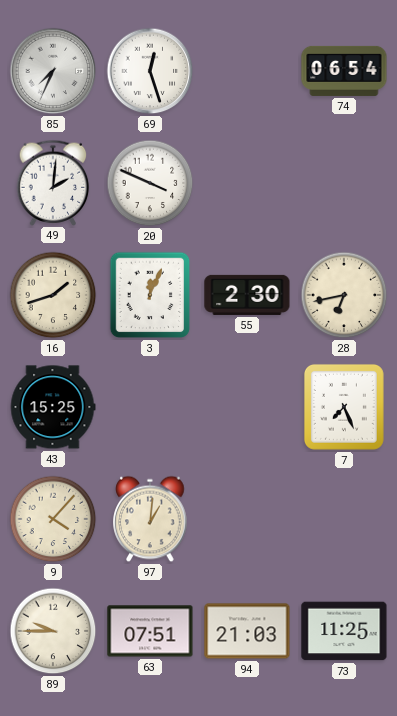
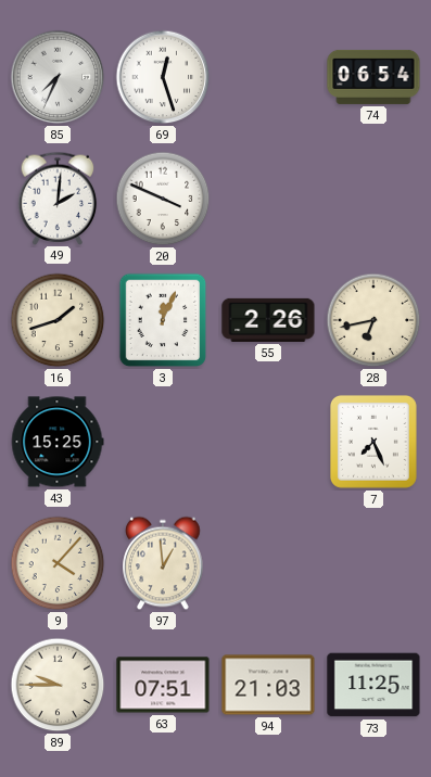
55: 2:30 -> 2:26 (268, 320)
97: 1:01 -> 12:59 (163, 563)
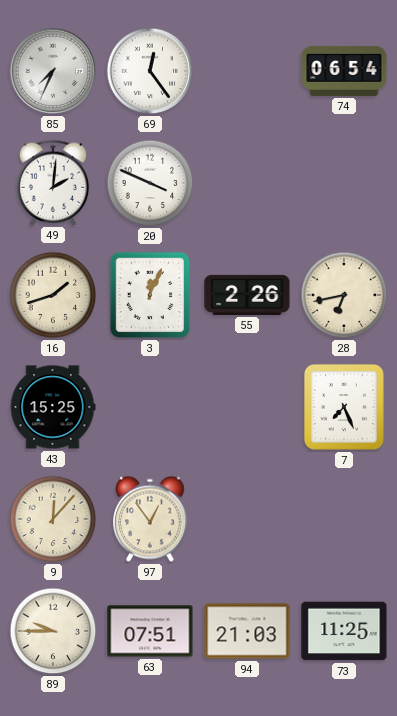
69: 12:27 -> 12:24 (150, 71)
9: 4:07 -> 12:07 (53, 519)
97: 12:59 -> 12:54 (150, 519)
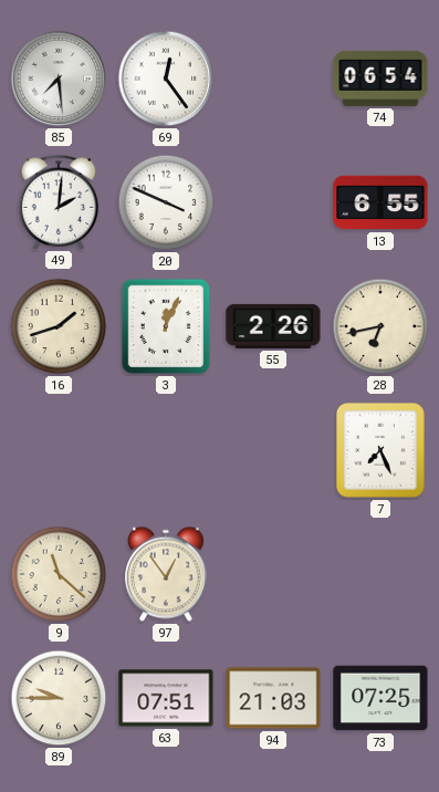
85: 7:34 -> 7:29 (59, 79)
13: none -> 6:55 (380, 202)
43: 15:25 -> none (53, 407)
9: 12:07 -> 11:22 (59, 574)
73: 11:25 -> 07:25 (380, 698)
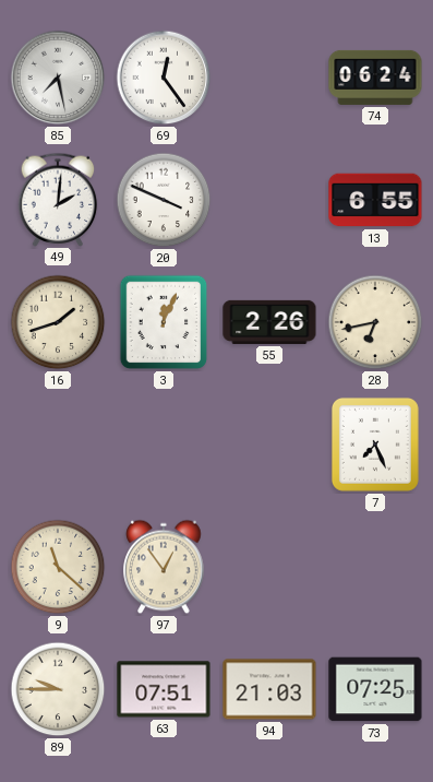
85: 7:29 -> 7:28 (58, 78)
74: 06:54 -> 06:24 (375, 78)
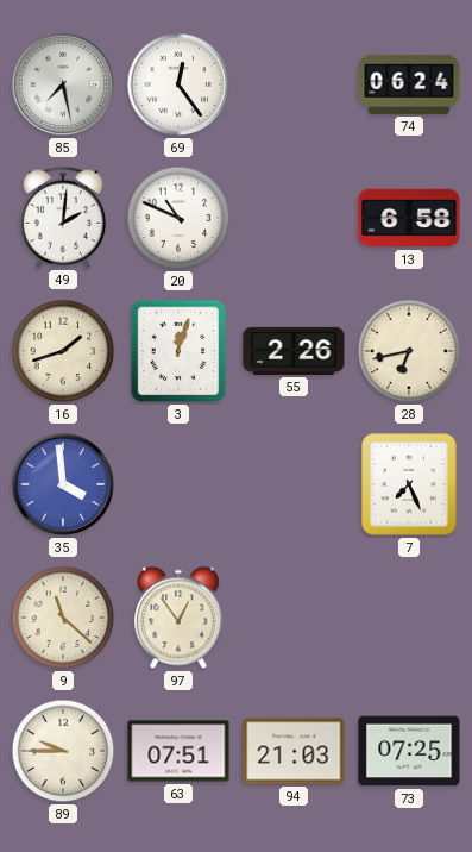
20: 3:49 -> 10:49 (178, 218)
13: 6:55 -> 6:58 (409, 218)
3: 12:04 -> 12:03 (178, 351)
35: none -> 3:59 (63, 484)
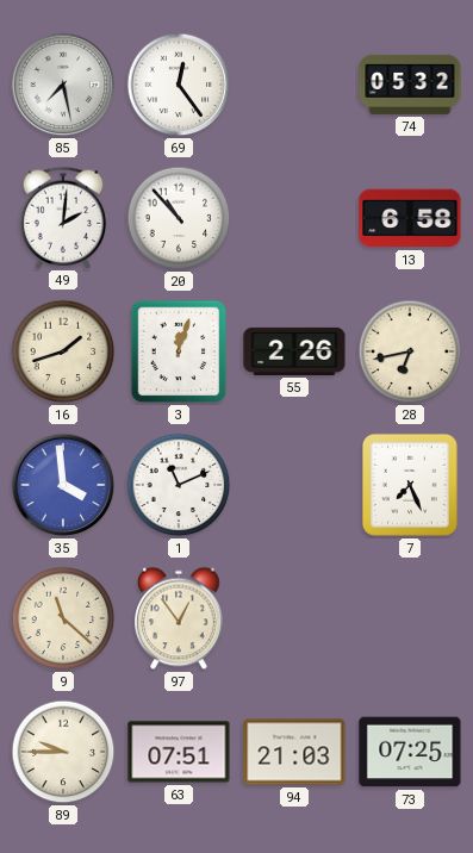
74: 06:24 -> 05:32 (410, 85)
20: 10:49 -> 10:53 (179, 218)
1: none -> 11:11 (179, 485)
